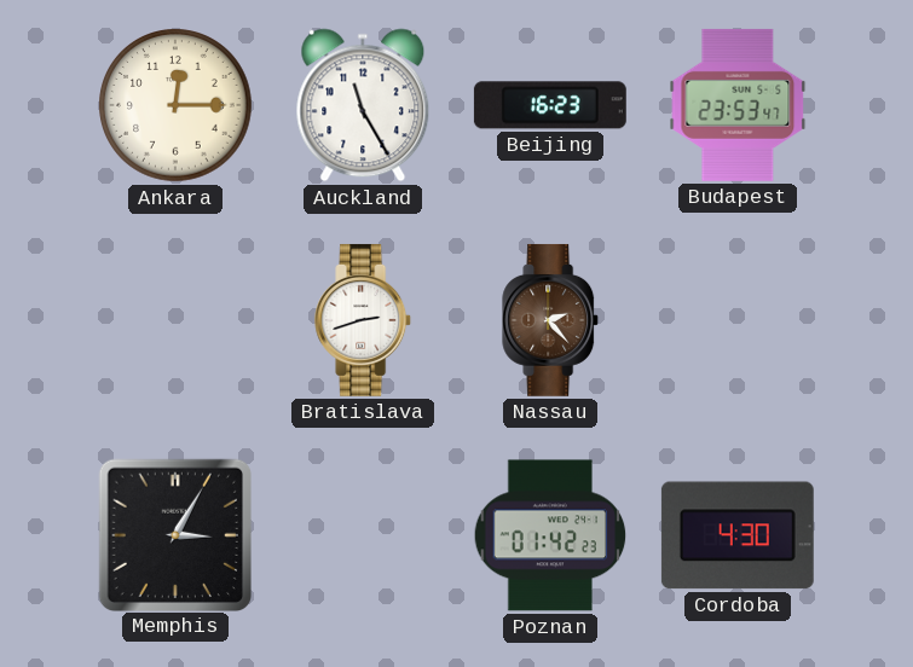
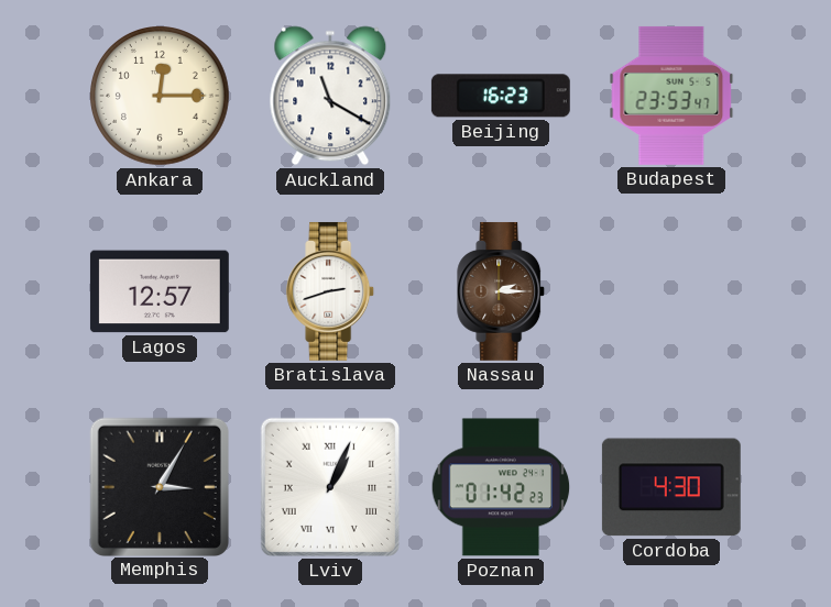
Auckland: 11:25 -> 11:20 (330, 96)
Lagos: none -> 12:57 (160, 291)
Nassau: 2:23 -> 2:15 (502, 291)
Lviv: none -> 1:04 (330, 487)
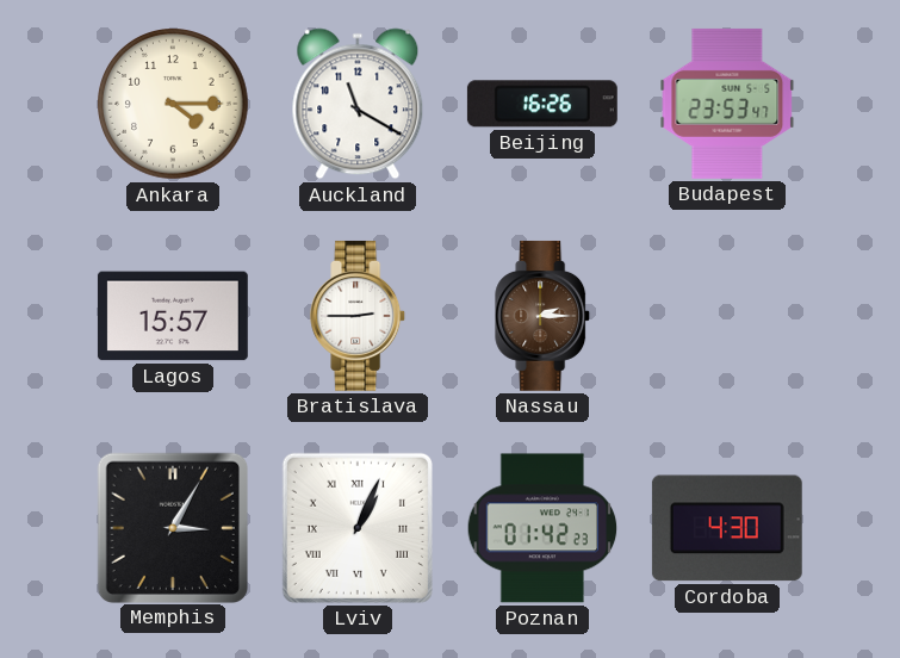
Ankara: 12:15 -> 4:15 (173, 104)
Beijing: 16:23 -> 16:26 (542, 104)
Lagos: 12:57 -> 15:57 (173, 316)
Bratislava: 2:42 -> 2:45 (359, 316)
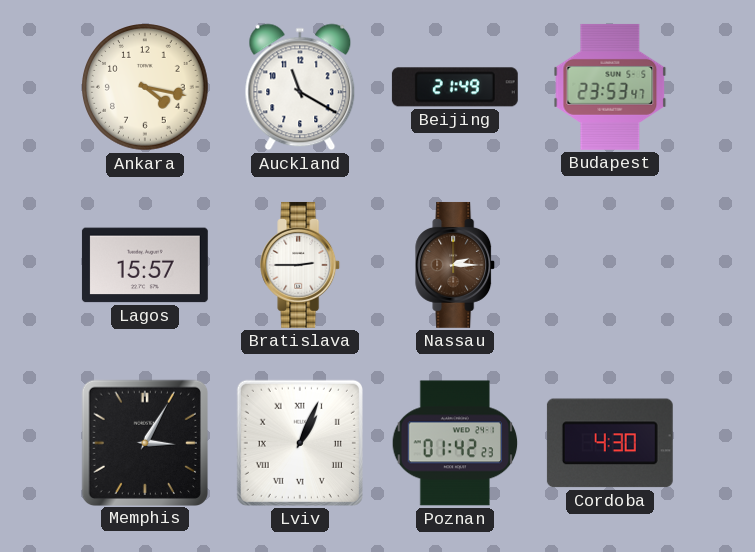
Ankara: 4:15 -> 4:17 (145, 87)
Beijing: 16:26 -> 21:49 (455, 87)
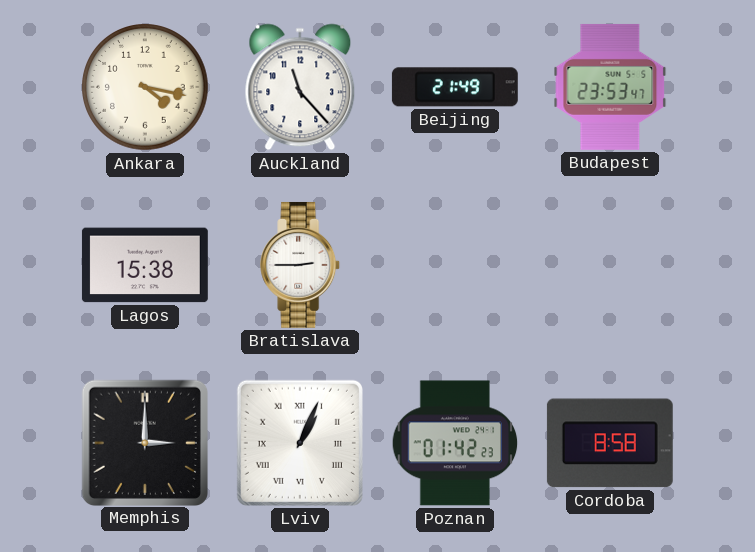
Auckland: 11:20 -> 11:23 (300, 87)
Lagos: 15:57 -> 15:38 (145, 265)
Nassau: 2:15 -> none (456, 265)
Memphis: 3:05 -> 3:00 (144, 442)
Cordoba: 4:30 -> 8:58 (610, 443)
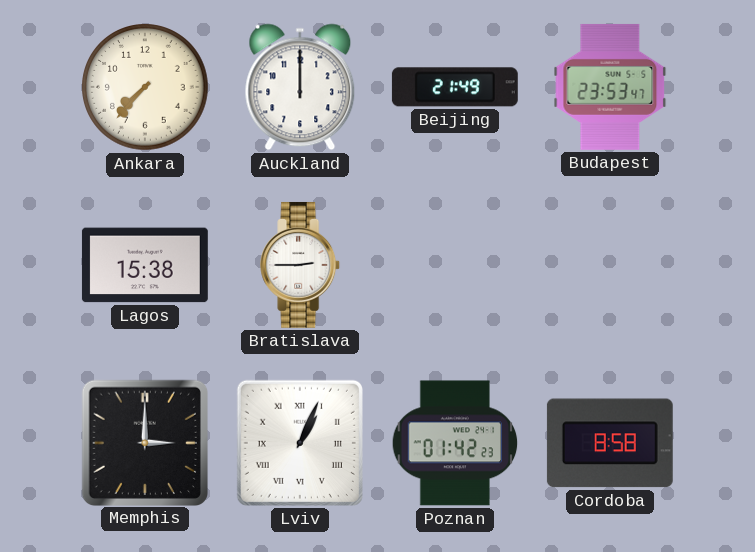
Ankara: 4:17 -> 7:37 (145, 87)
Auckland: 11:23 -> 12:00 (300, 87)
